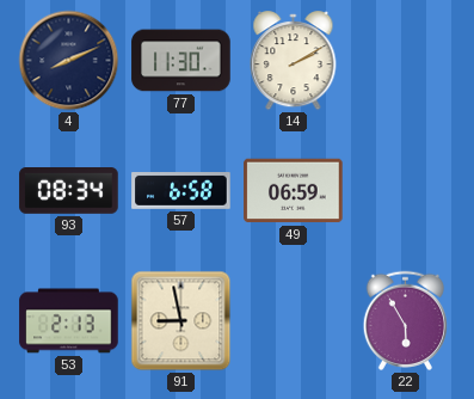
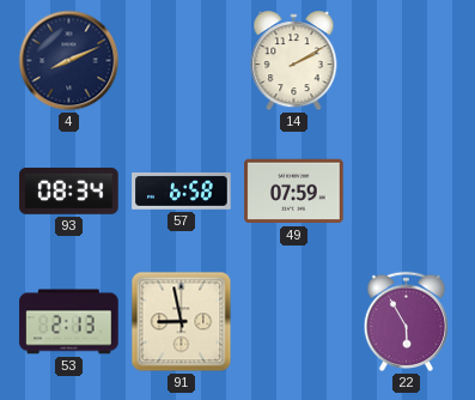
77: 11:30 -> none (181, 61)
49: 06:59 -> 07:59 (294, 192)
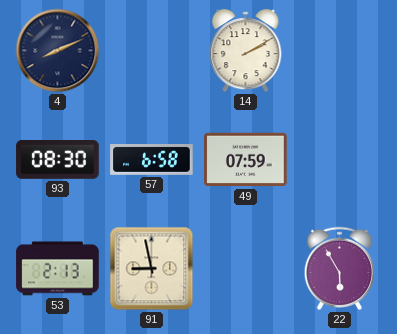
93: 08:34 -> 08:30 (58, 160)
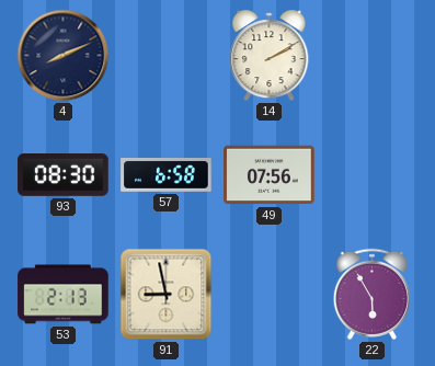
49: 07:59 -> 07:56 (270, 175)
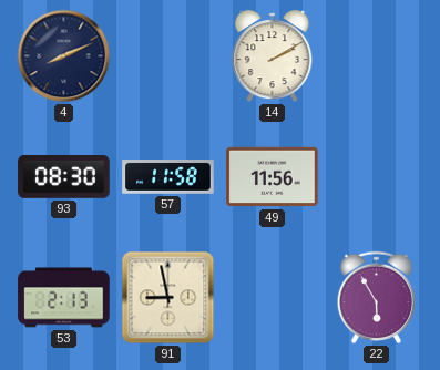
57: 6:58 -> 11:58 (168, 177)
49: 07:56 -> 11:56 (273, 177)
